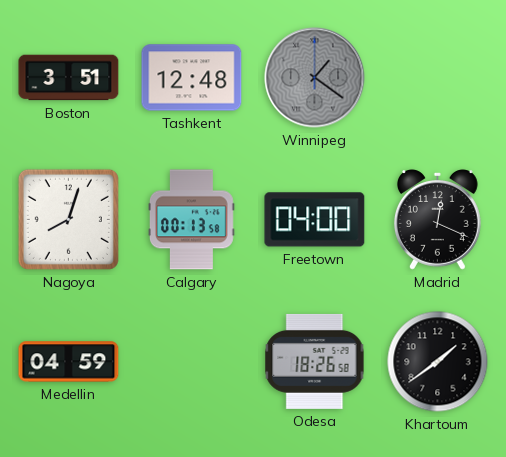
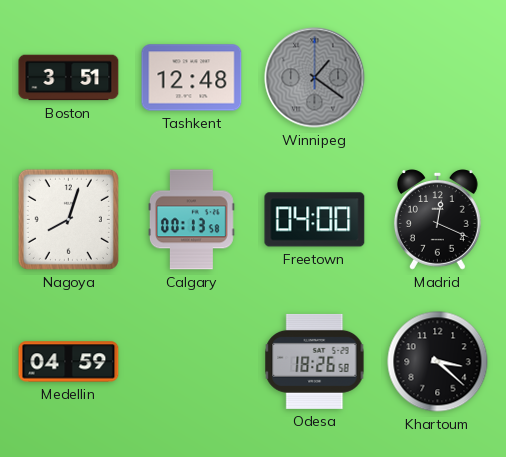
Khartoum: 1:39 -> 3:22 (438, 362)
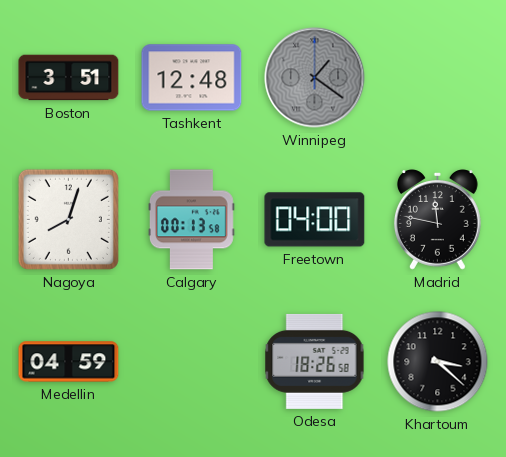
Madrid: 12:19 -> 11:47 (437, 220)
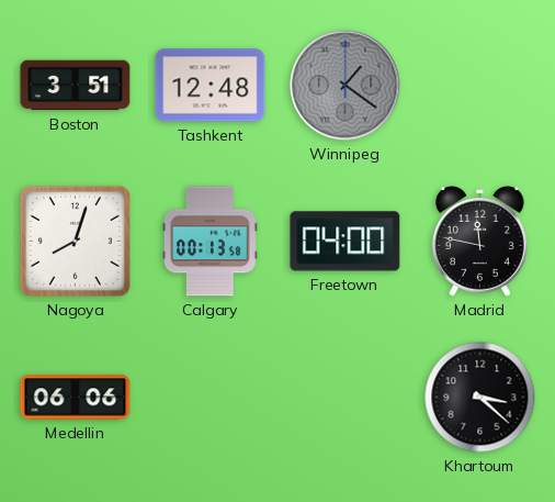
Medellin: 04:59 -> 06:06 (76, 398)
Odesa: 18:26 -> none (315, 361)
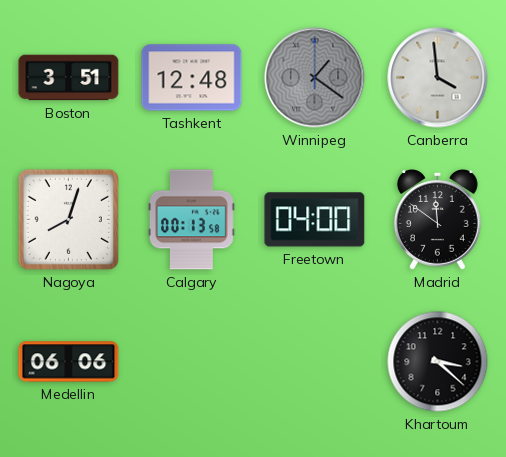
Canberra: none -> 3:59 (438, 78)
Madrid: 11:47 -> 11:51 (437, 220)
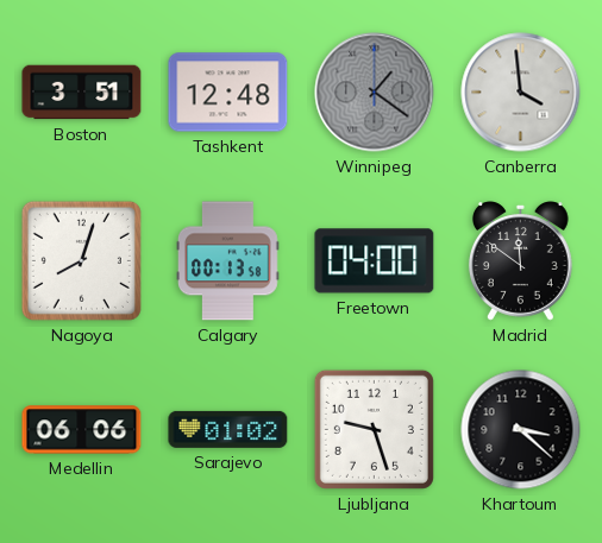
Sarajevo: none -> 01:02 (228, 429)
Ljubljana: none -> 9:27 (374, 429)
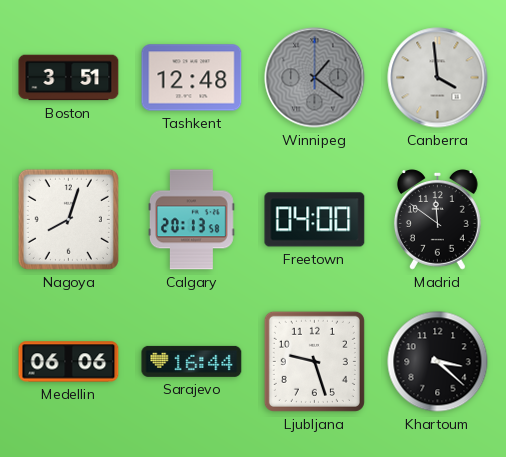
Calgary: 00:13 -> 20:13 (192, 220)
Sarajevo: 01:02 -> 16:44 (192, 361)
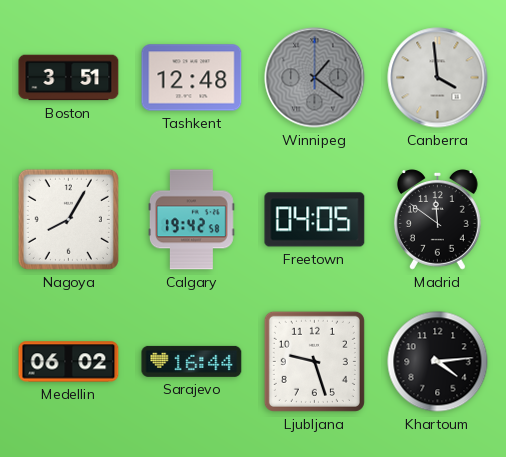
Nagoya: 8:03 -> 8:05 (68, 219)
Calgary: 20:13 -> 19:42 (192, 220)
Freetown: 04:00 -> 04:05 (315, 220)
Medellin: 06:06 -> 06:02 (69, 362)
Khartoum: 3:22 -> 4:14 (438, 362)
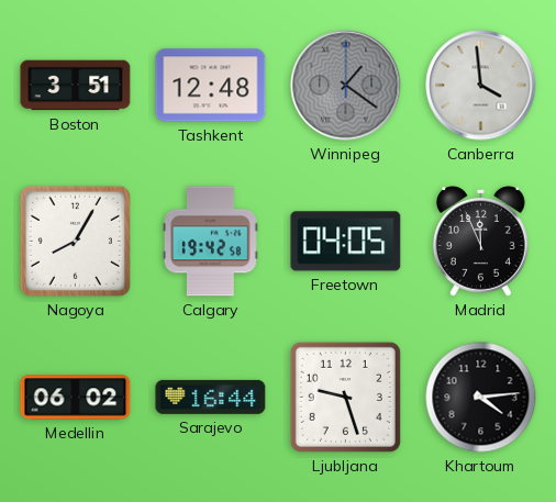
Madrid: 11:51 -> 11:56 (480, 242)
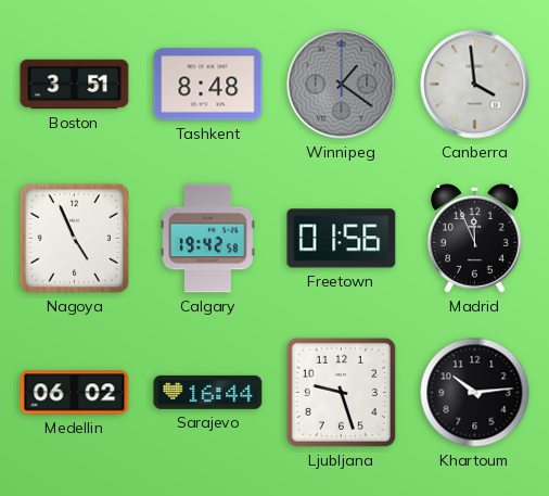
Tashkent: 12:48 -> 8:48 (208, 85)
Nagoya: 8:05 -> 4:56 (74, 238)
Freetown: 04:05 -> 01:56 (342, 239)
Khartoum: 4:14 -> 10:14 (475, 393)
